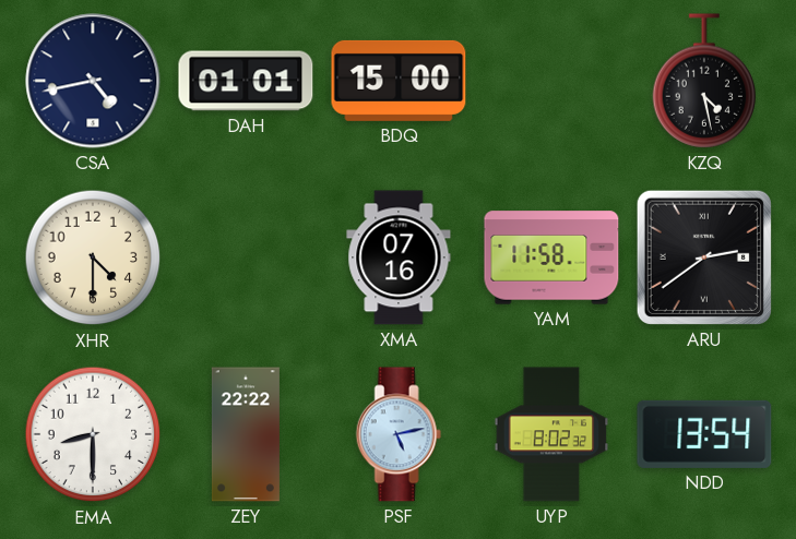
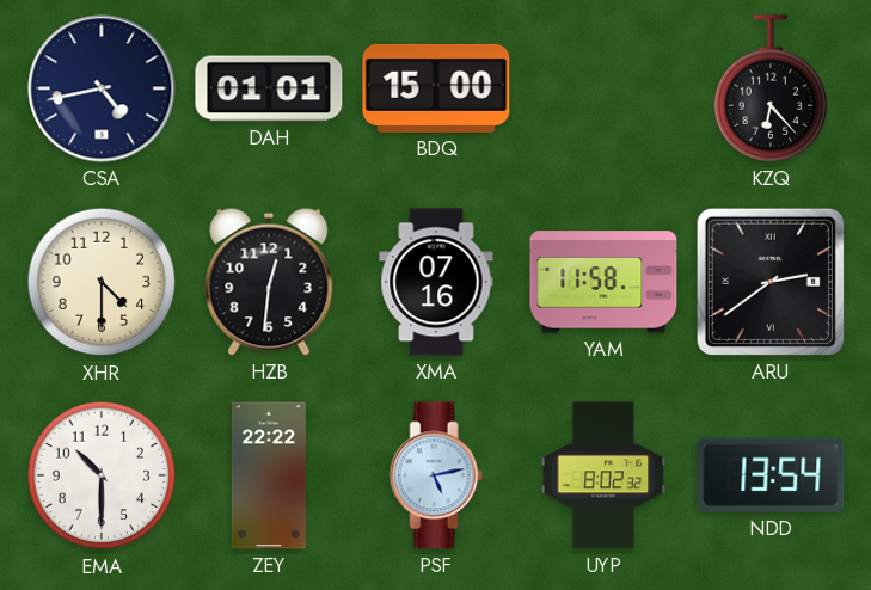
KZQ: 4:28 -> 6:23 (771, 88)
HZB: none -> 12:31 (269, 282)
EMA: 8:30 -> 10:30 (102, 475)
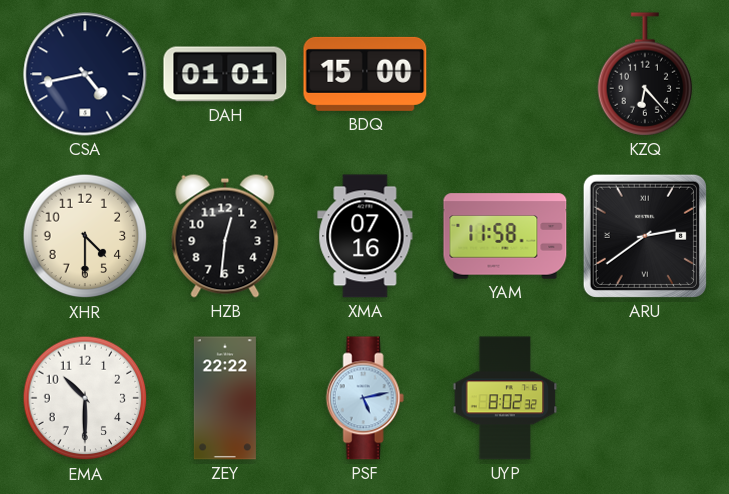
NDD: 13:54 -> none (771, 475)
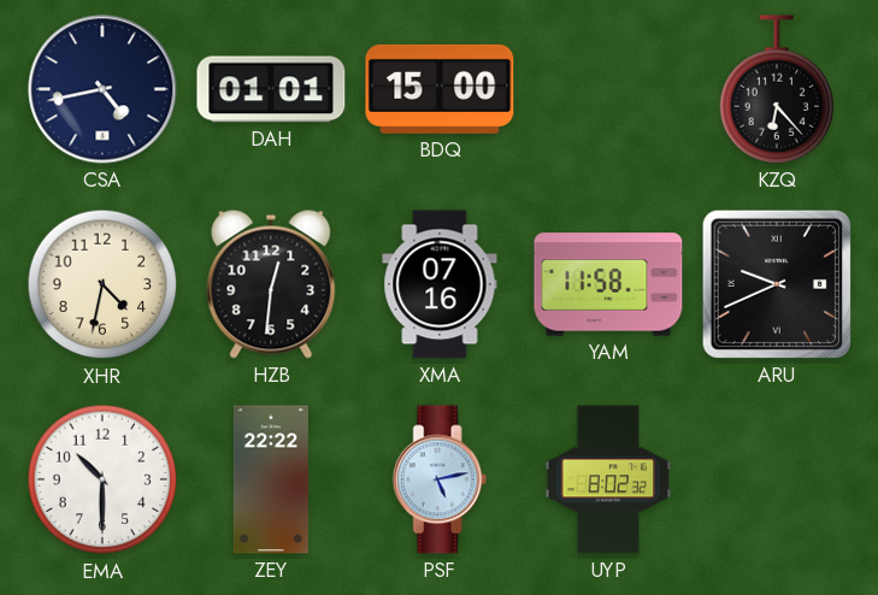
XHR: 4:30 -> 4:32 (102, 284)
ARU: 2:39 -> 9:41 (777, 284)
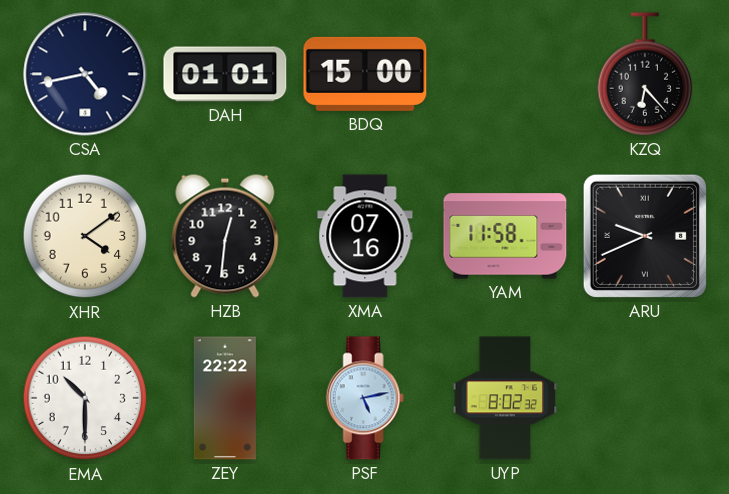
XHR: 4:32 -> 4:09 (85, 236)
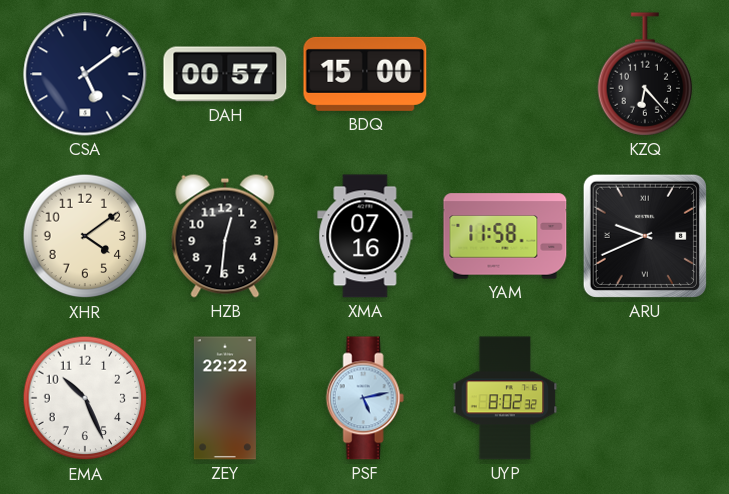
CSA: 4:43 -> 5:09 (85, 74)
DAH: 01:01 -> 00:57 (225, 74)
EMA: 10:30 -> 10:26 (85, 398)
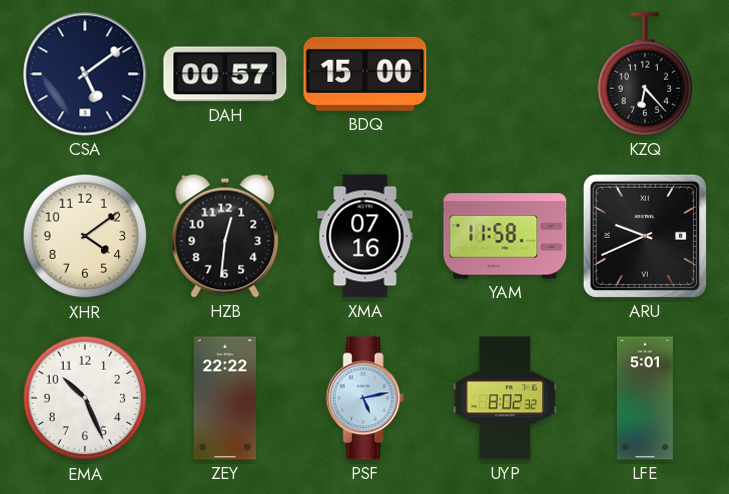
LFE: none -> 5:01 (645, 398)
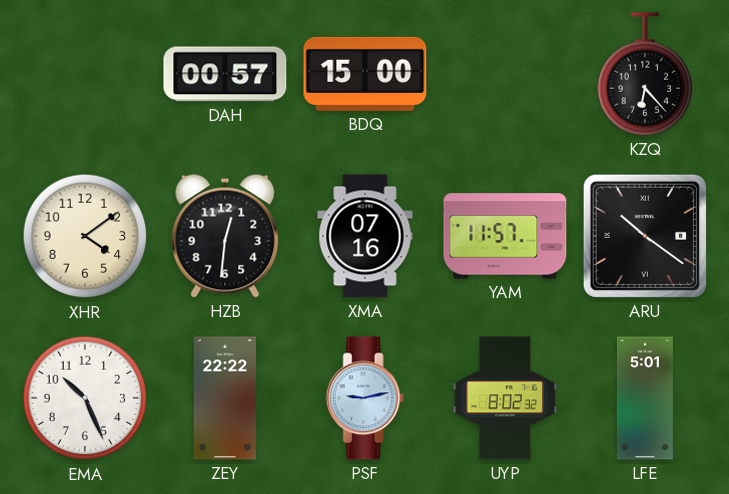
CSA: 5:09 -> none (85, 74)
YAM: 11:58 -> 11:57 (505, 236)
ARU: 9:41 -> 10:21 (645, 236)
PSF: 5:13 -> 9:13 (365, 398)
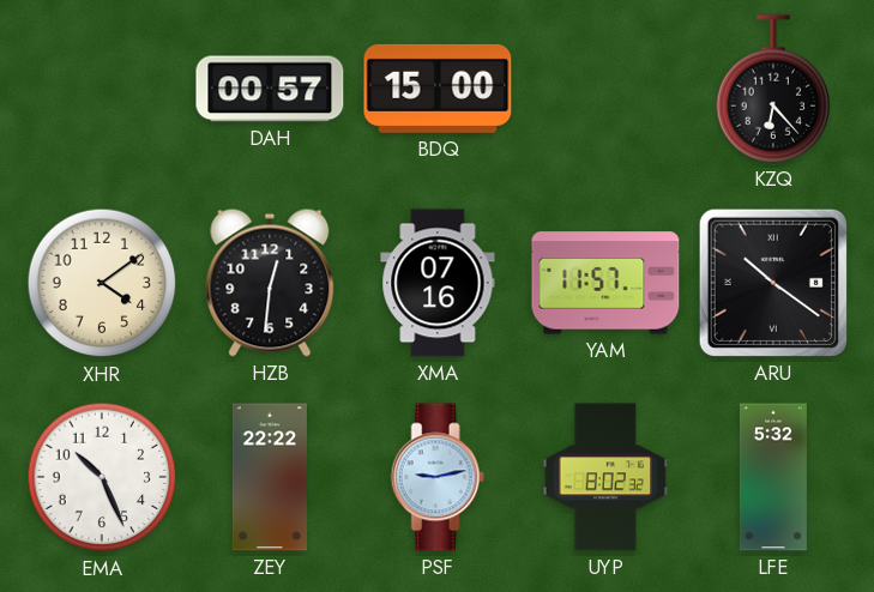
LFE: 5:01 -> 5:32 (773, 477)
